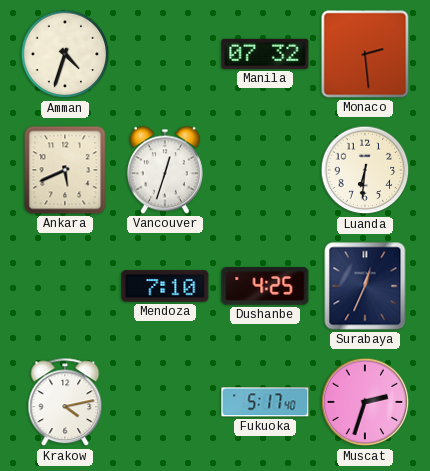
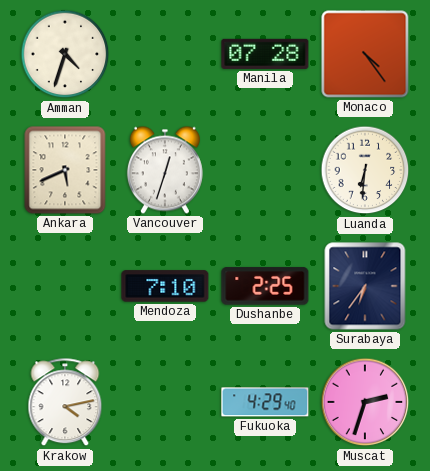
Manila: 07:32 -> 07:28 (265, 54)
Monaco: 2:29 -> 4:24 (365, 54)
Dushanbe: 4:25 -> 2:25 (265, 286)
Surabaya: 12:34 -> 6:36 (365, 286)
Fukuoka: 5:17 -> 4:29 (265, 402)
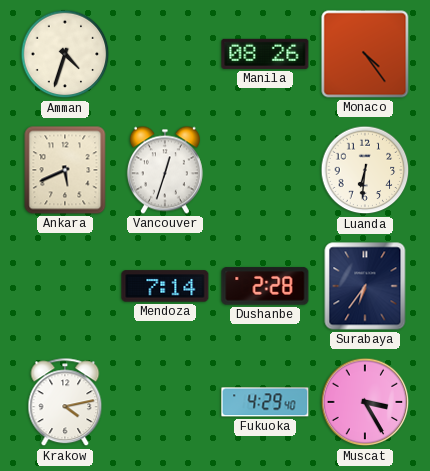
Manila: 07:28 -> 08:26 (265, 54)
Mendoza: 7:10 -> 7:14 (165, 286)
Dushanbe: 2:25 -> 2:28 (265, 286)
Muscat: 2:33 -> 3:25 (365, 402)
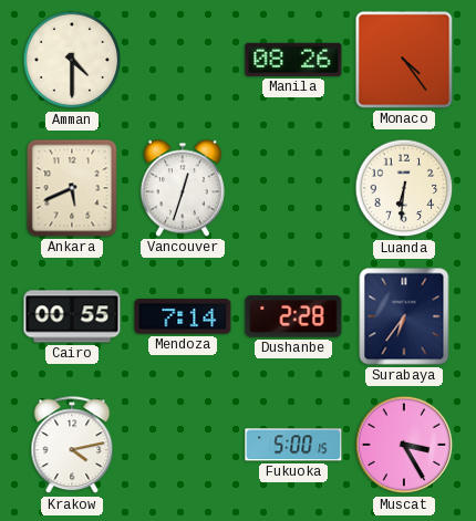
Amman: 4:33 -> 4:30 (72, 60)
Cairo: none -> 00:55 (72, 316)
Fukuoka: 4:29 -> 5:00 (293, 445)
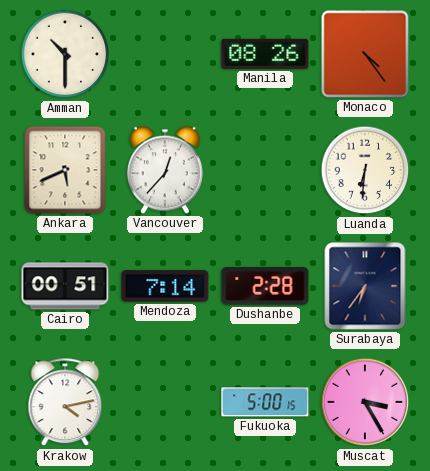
Amman: 4:30 -> 10:30 (65, 54)
Vancouver: 12:33 -> 12:37 (165, 170)
Cairo: 00:55 -> 00:51 (65, 286)
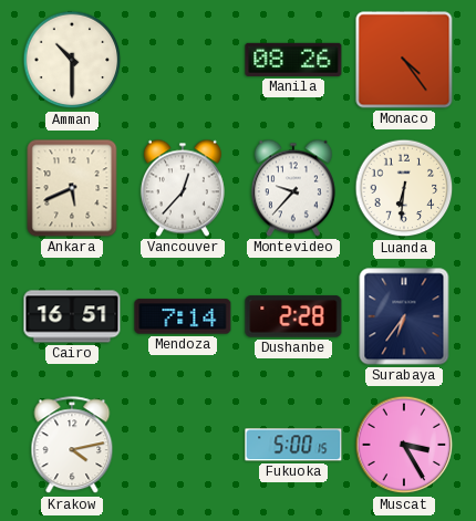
Montevideo: none -> 9:37 (293, 188)
Cairo: 00:51 -> 16:51 (72, 316)
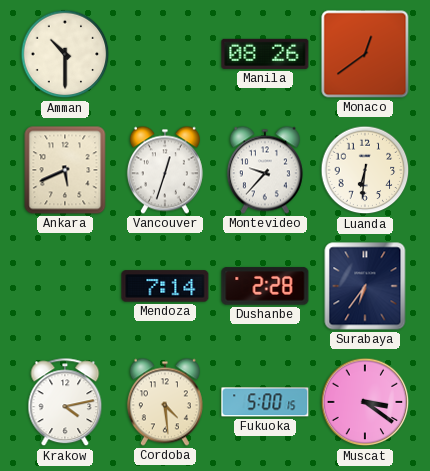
Monaco: 4:24 -> 12:39 (365, 54)
Vancouver: 12:37 -> 12:33 (165, 170)
Cairo: 16:51 -> none (72, 316)
Cordoba: none -> 4:29 (165, 402)
Muscat: 3:25 -> 3:21 (365, 402)
